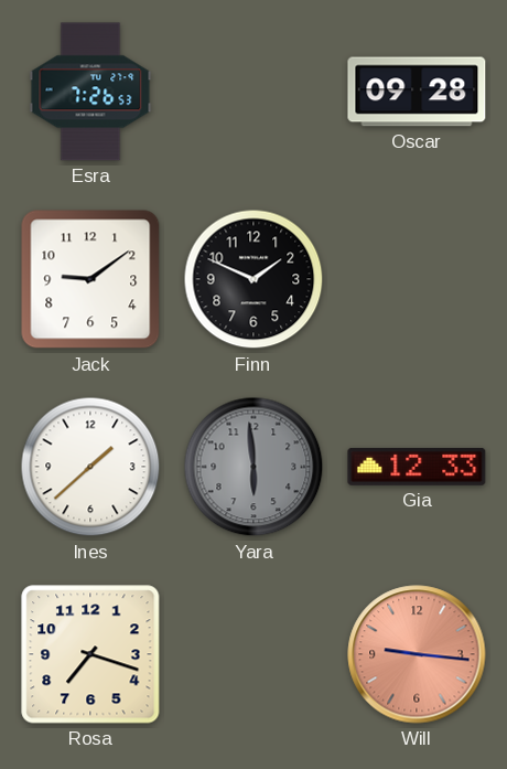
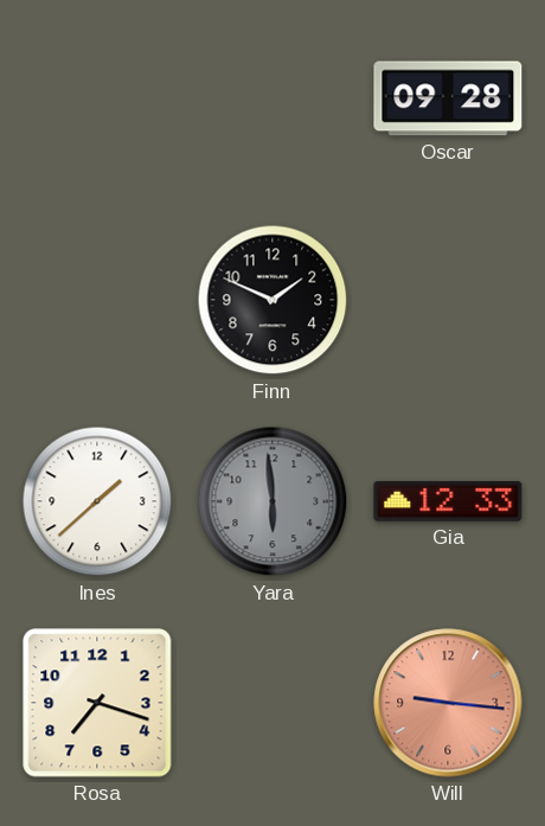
Esra: 7:26 -> none (90, 92)
Jack: 9:09 -> none (90, 279)
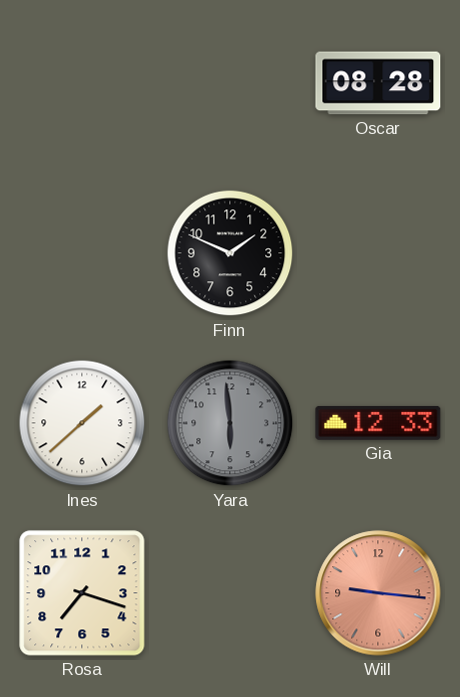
Oscar: 09:28 -> 08:28 (378, 83)
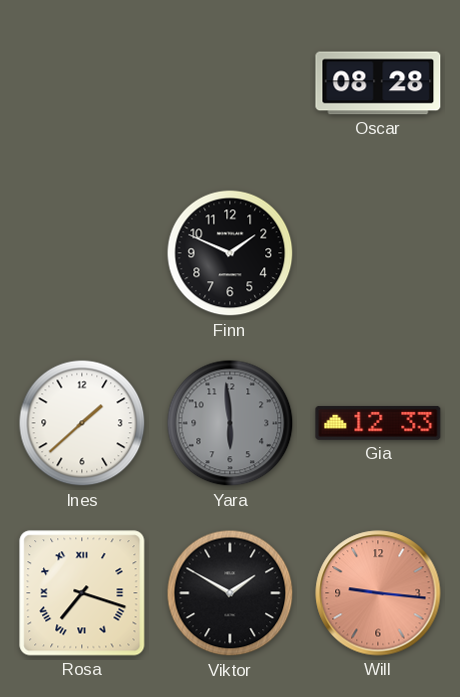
Rosa numerals: Arabic -> Roman (82, 593)
Viktor: none -> 1:50 (230, 593)
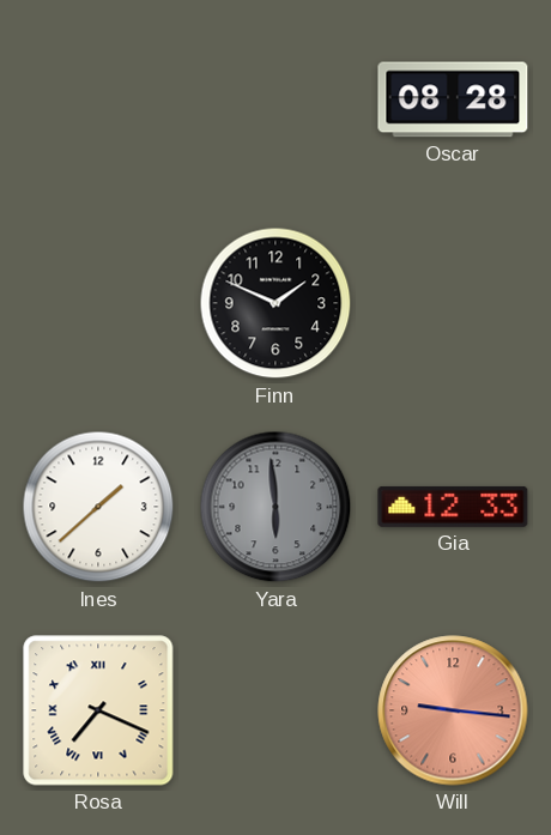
Rosa: 7:18 -> 7:19 (98, 710)
Viktor: 1:50 -> none (230, 593)
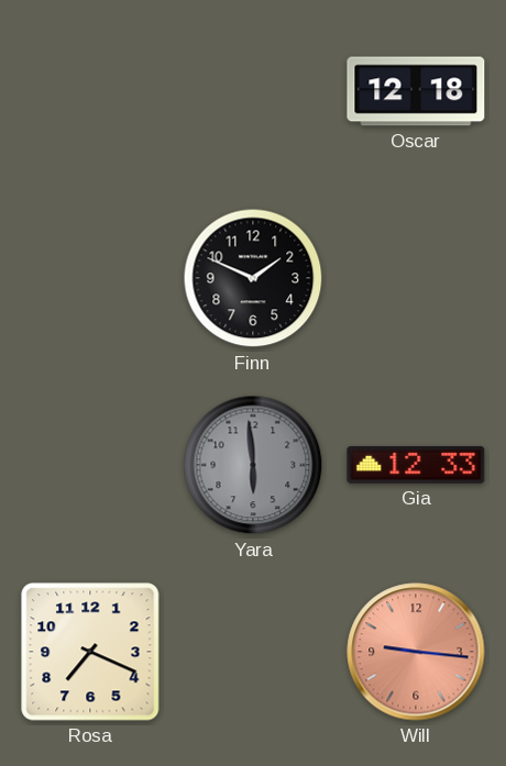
Oscar: 08:28 -> 12:18 (416, 91)
Ines: 1:38 -> none (98, 507)
Rosa numerals: Roman -> Arabic (90, 652)
